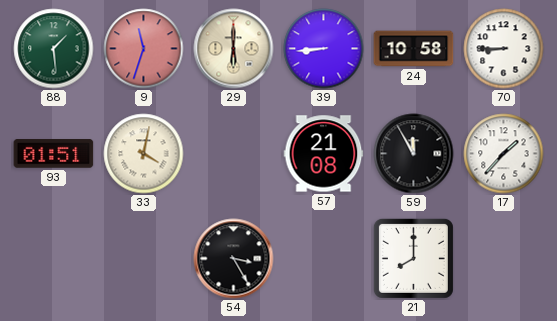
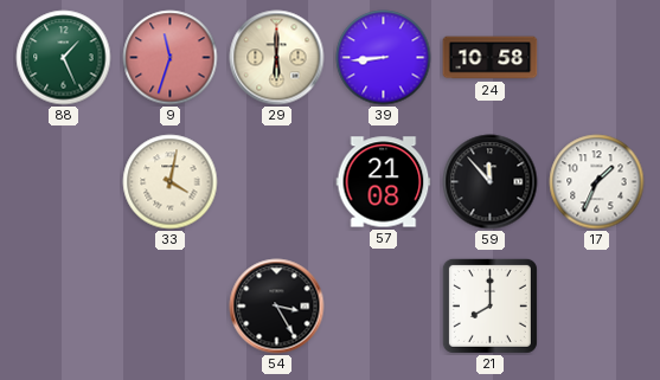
88: 1:29 -> 1:26 (64, 58)
70: 8:45 -> none (504, 49)
93: 01:51 -> none (54, 154)
59: 11:55 -> 11:53 (491, 182)
17: 1:37 -> 1:34 (597, 182)
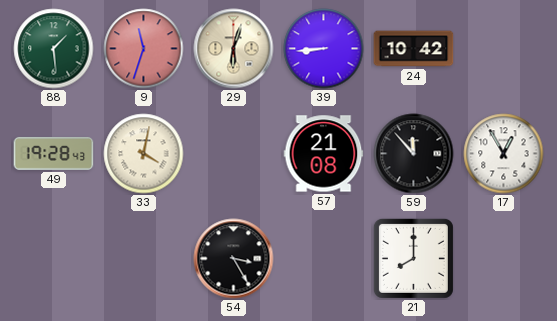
88: 1:26 -> 1:29 (54, 49)
29: 6:00 -> 6:03 (234, 49)
24: 10:58 -> 10:42 (414, 49)
49: none -> 19:28 (54, 154)
17: 1:34 -> 12:55 (504, 154)
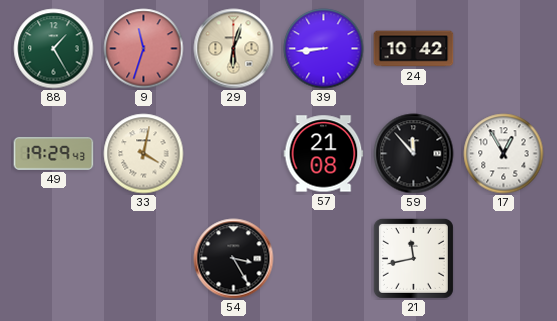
88: 1:29 -> 1:25 (54, 49)
49: 19:28 -> 19:29 (54, 154)
21: 8:00 -> 11:43 (413, 258)
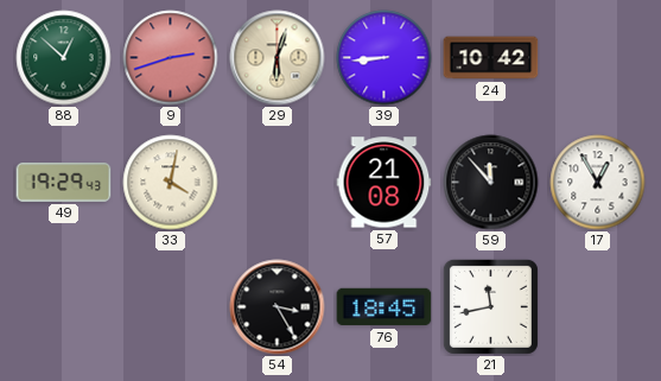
88: 1:25 -> 12:52 (64, 58)
9: 11:33 -> 2:42 (171, 58)
76: none -> 18:45 (384, 307)
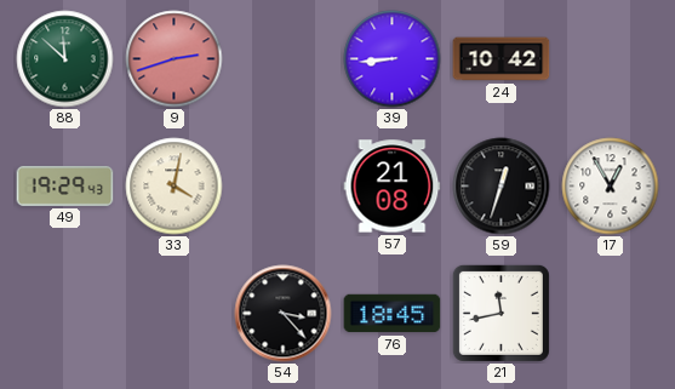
88: 12:52 -> 11:52 (65, 59)
29: 6:03 -> none (278, 58)
59: 11:53 -> 12:33 (502, 187)
54: 3:25 -> 3:23 (284, 314)
